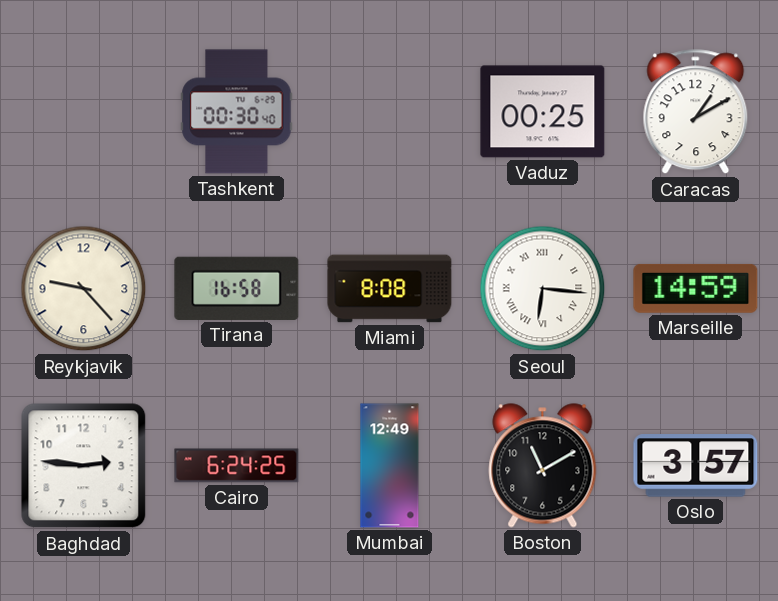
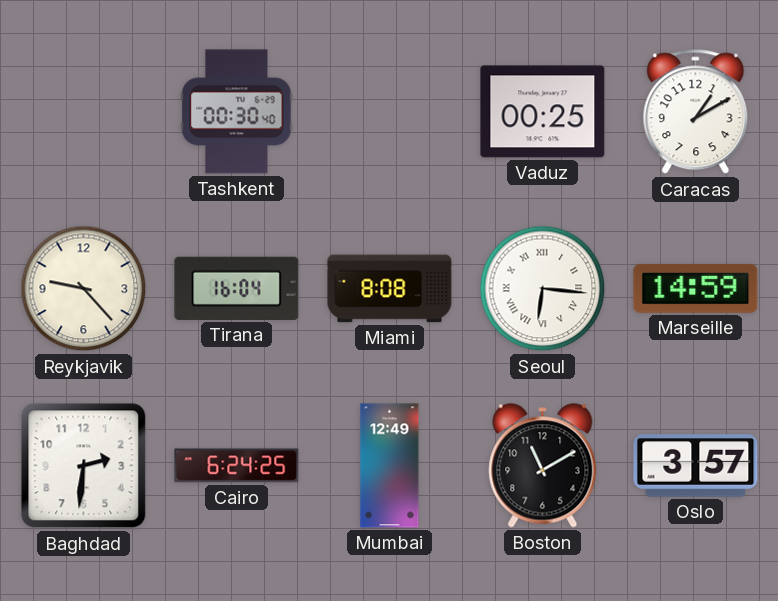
Tirana: 16:58 -> 16:04 (237, 288)
Baghdad: 2:46 -> 2:31 (84, 466)
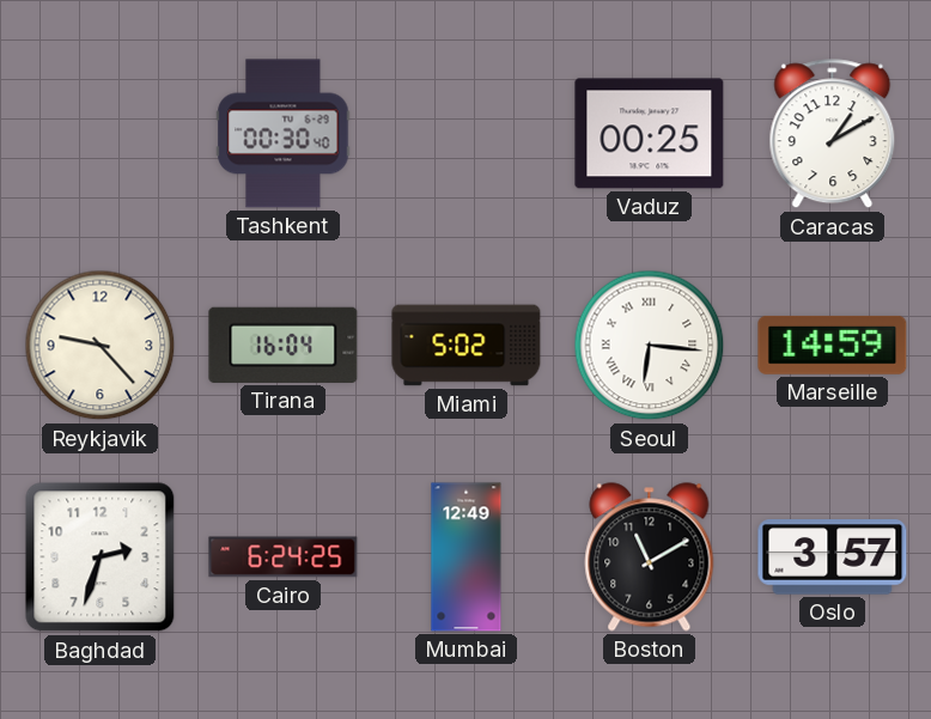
Miami: 8:08 -> 5:02 (467, 346)
Baghdad: 2:31 -> 2:33 (101, 557)
